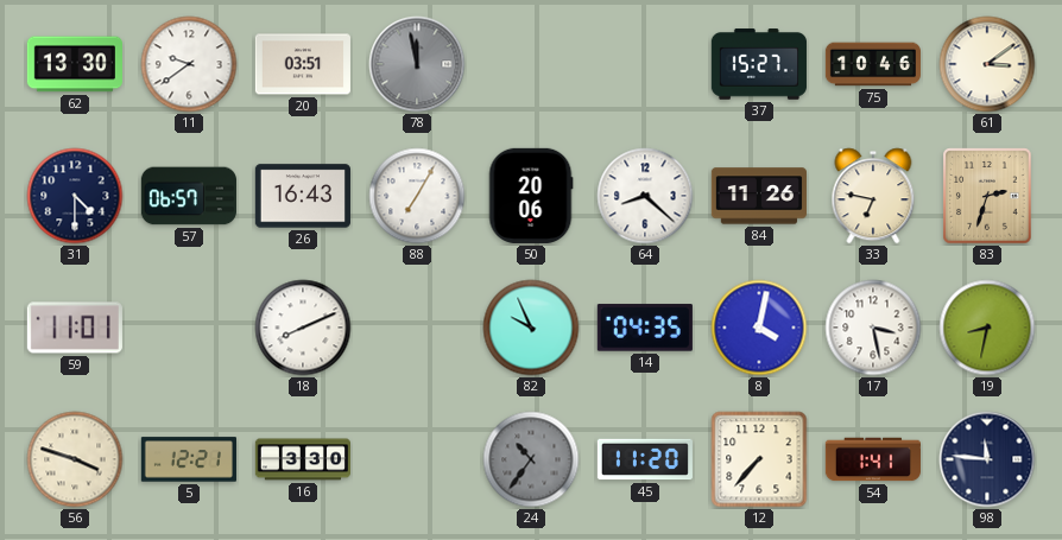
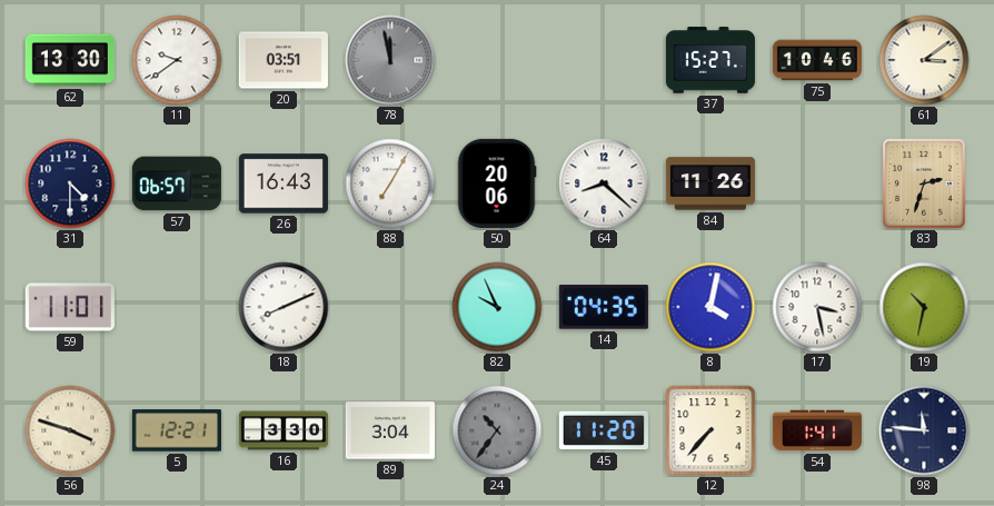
33: 6:47 -> none (873, 196)
19: 8:32 -> 10:32 (924, 307)
89: none -> 3:04 (390, 430)
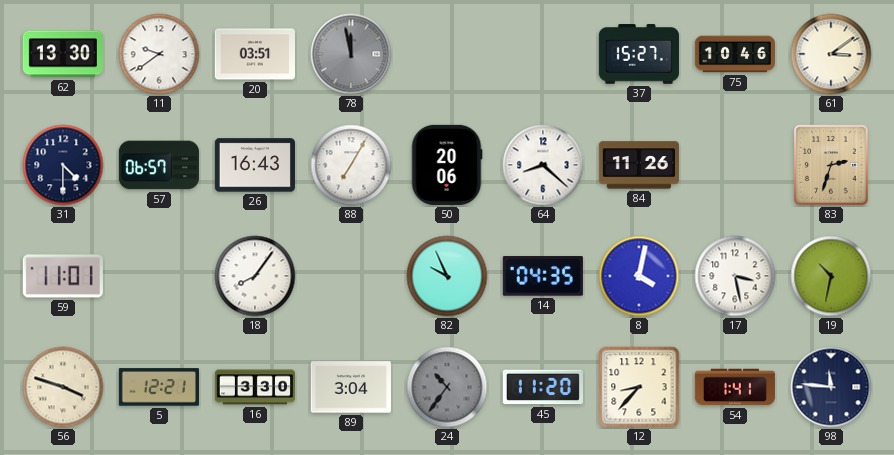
18: 8:11 -> 8:06 (255, 276)
12: 7:37 -> 8:37 (639, 387)
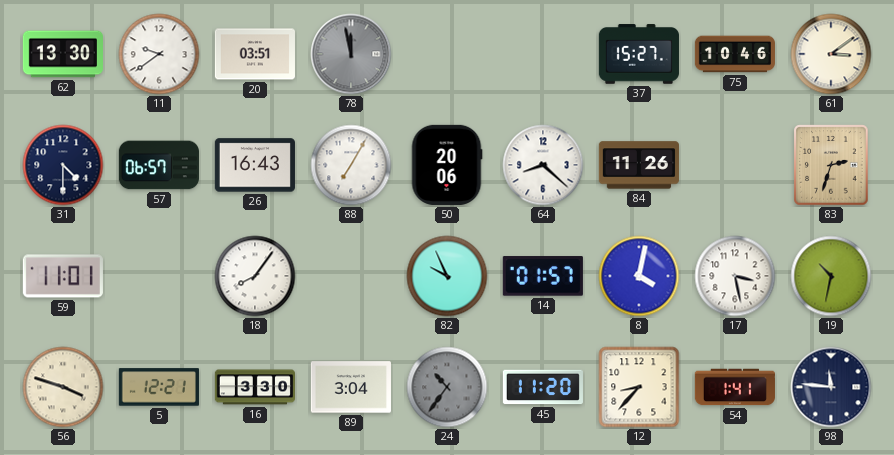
14: 04:35 -> 01:57 (543, 276)
